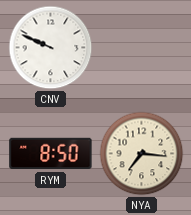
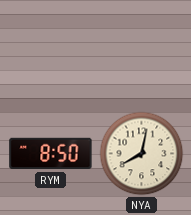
CNV: 9:49 -> none (51, 48)
NYA: 7:16 -> 8:02 (142, 154)
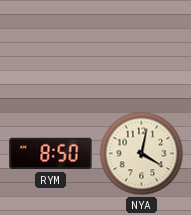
NYA: 8:02 -> 4:02 (142, 154)
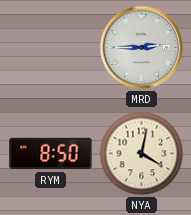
MRD: none -> 2:45 (142, 48)
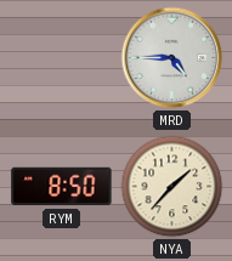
MRD: 2:45 -> 4:45 (172, 58)
NYA: 4:02 -> 1:37 (172, 187)
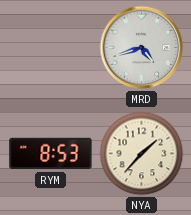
MRD: 4:45 -> 4:42 (142, 48)
RYM: 8:50 -> 8:53 (51, 154)
